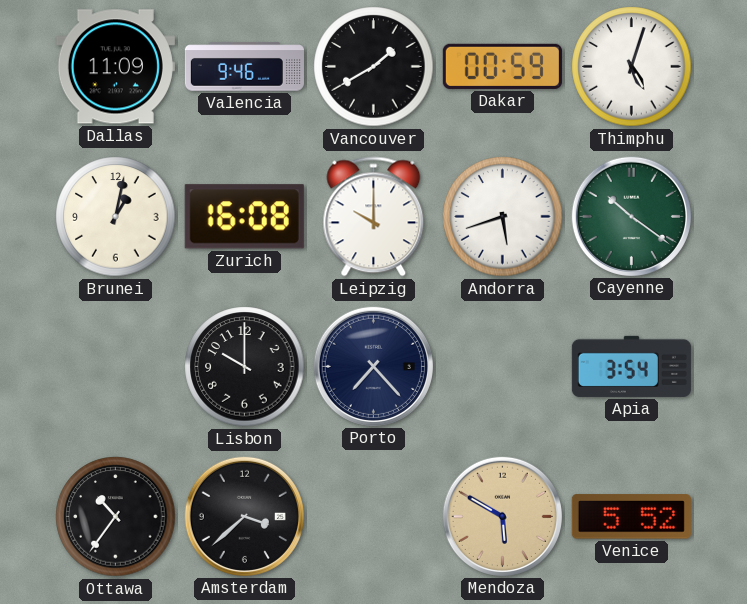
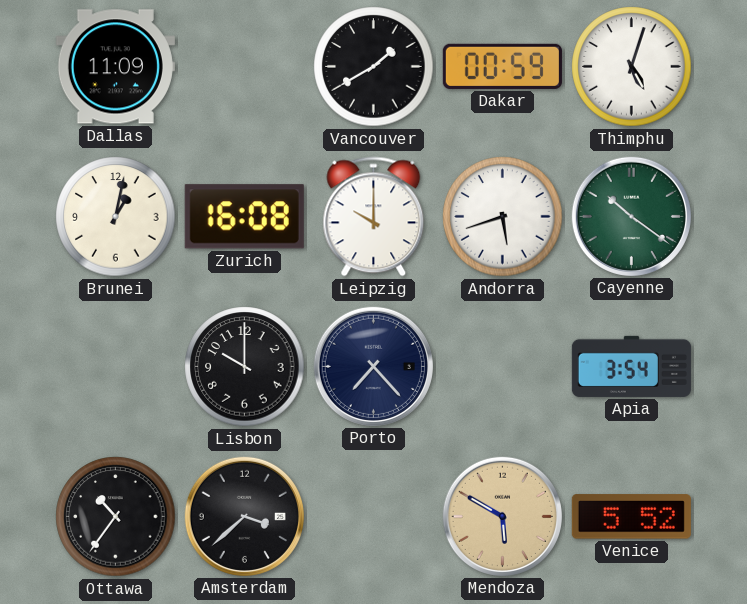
Valencia: 9:46 -> none (244, 67)
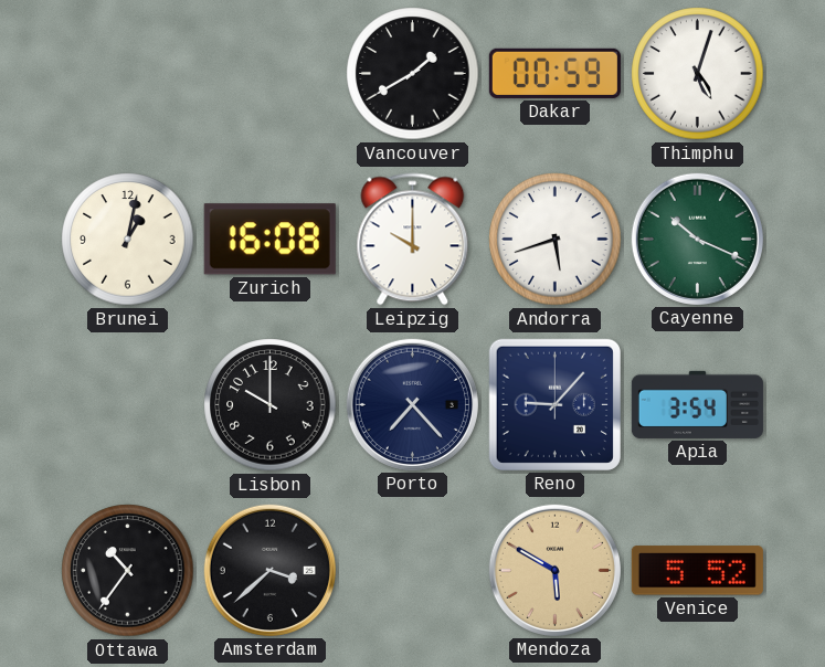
Dallas: 11:09 -> none (115, 67)
Cayenne: 10:21 -> 10:19 (697, 239)
Reno: none -> 9:07 (554, 404)
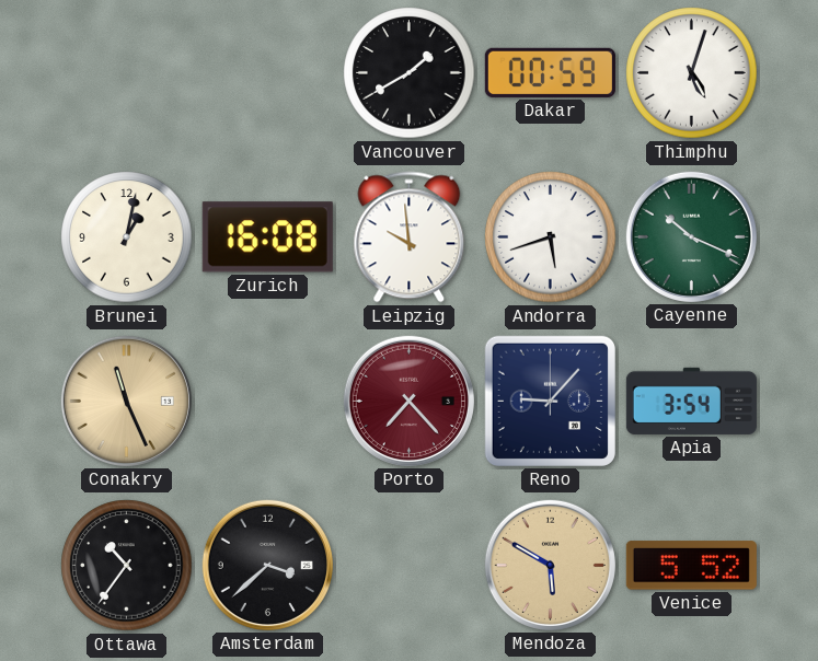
Leipzig: 10:00 -> 9:59 (410, 237)
Conakry: none -> 11:26 (126, 401)
Lisbon: 10:00 -> none (271, 405)
Porto dial: navy -> burgundy (408, 401)
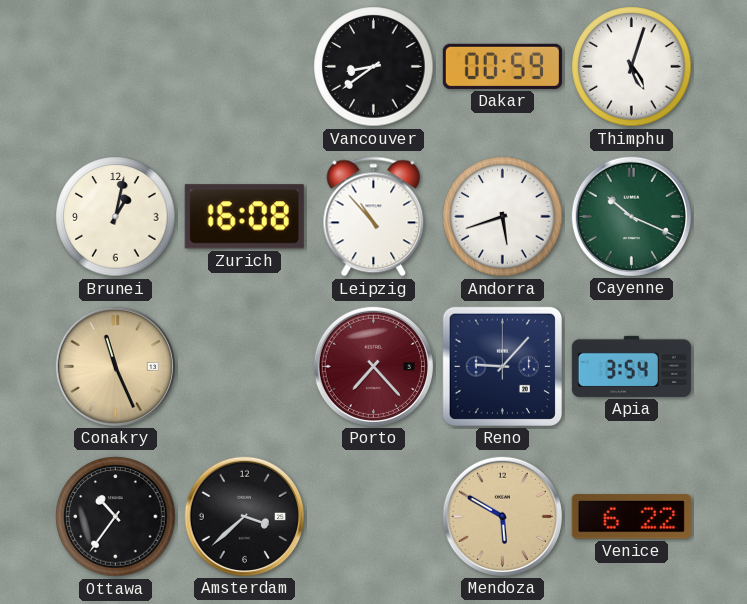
Vancouver: 1:40 -> 8:39 (374, 67)
Leipzig: 9:59 -> 10:53 (374, 217)
Venice: 5:52 -> 6:22 (631, 517)
